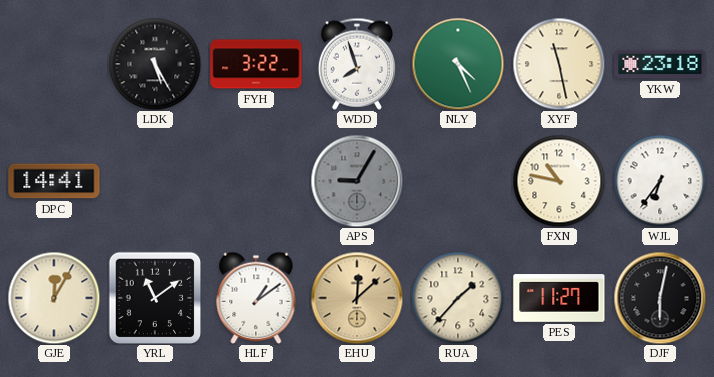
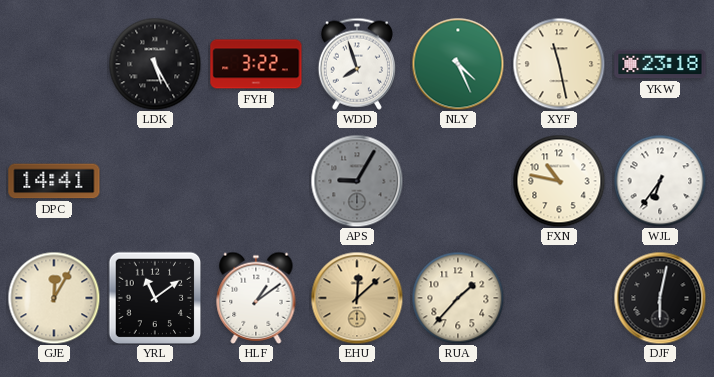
PES: 11:27 -> none (559, 298)
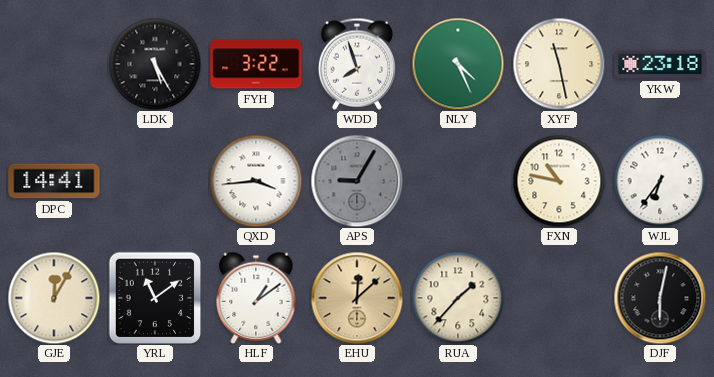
QXD: none -> 3:44 (256, 181)
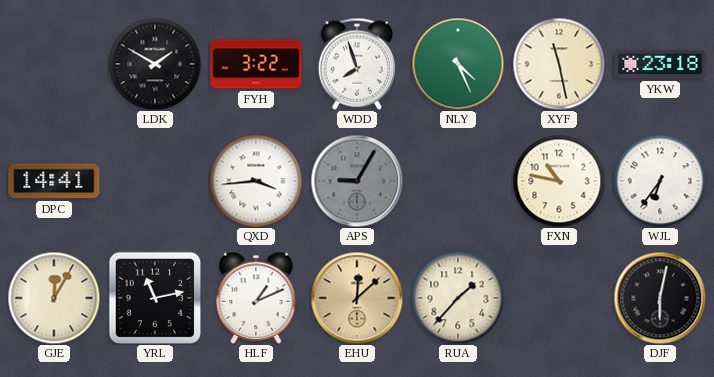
LDK: 5:25 -> 1:50 (155, 64)
YRL: 11:09 -> 11:13 (155, 298)
HLF: 1:09 -> 1:11 (256, 298)
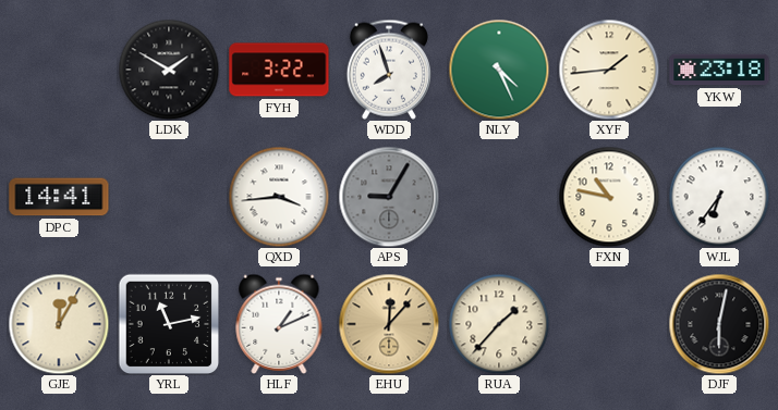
XYF: 11:28 -> 1:44 (609, 70)
EHU: 12:08 -> 12:07 (389, 324)
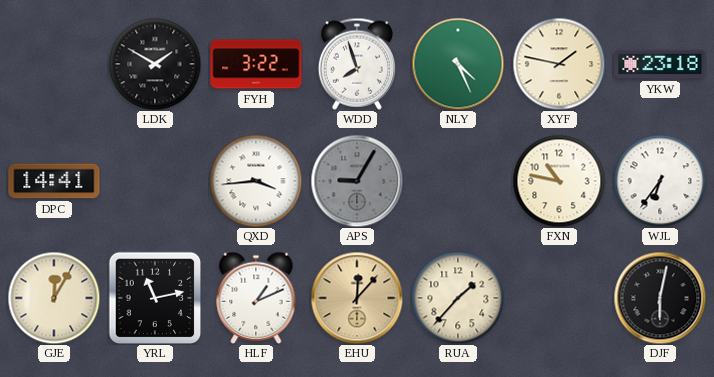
XYF: 1:44 -> 1:47 (559, 64)
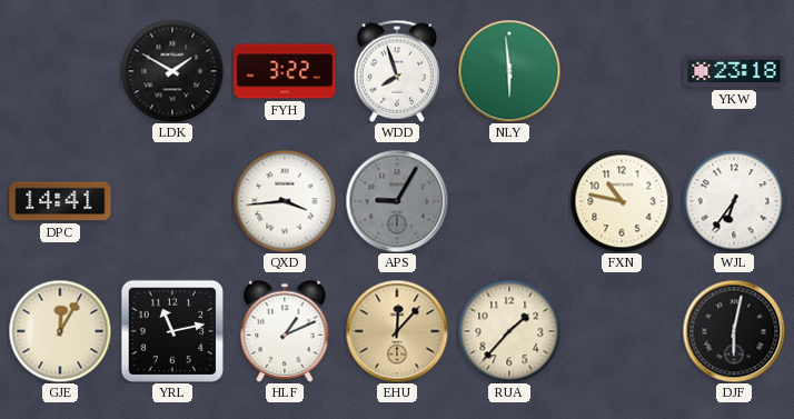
NLY: 4:26 -> 5:59 (509, 71)
XYF: 1:47 -> none (559, 64)
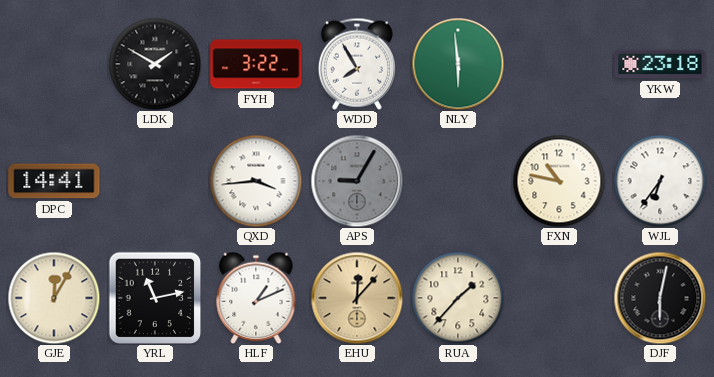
WDD: 7:57 -> 7:55 (357, 64)
